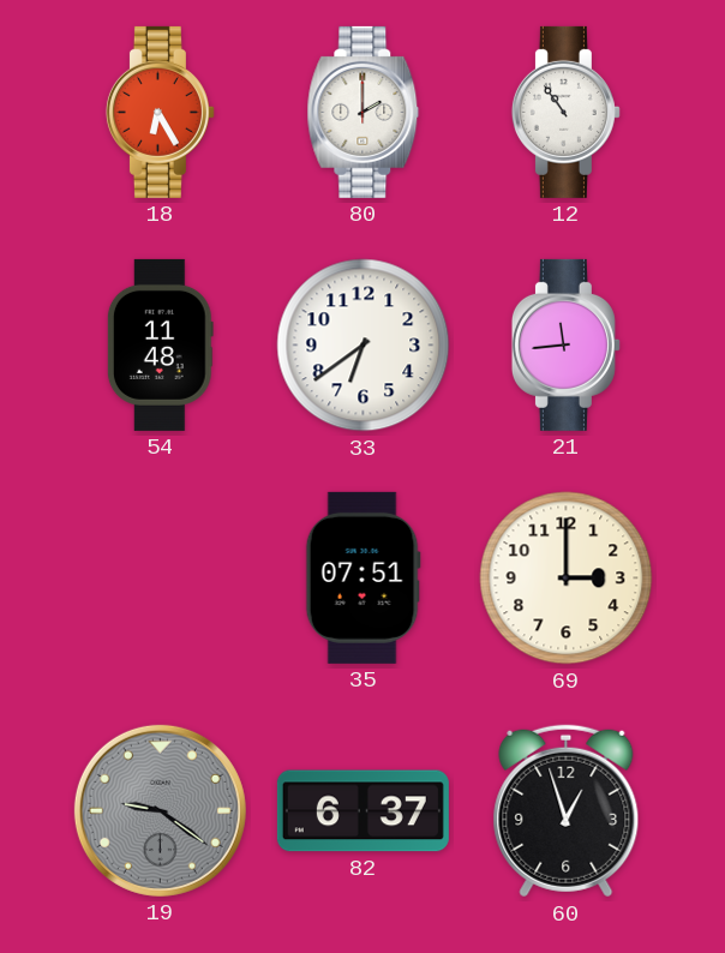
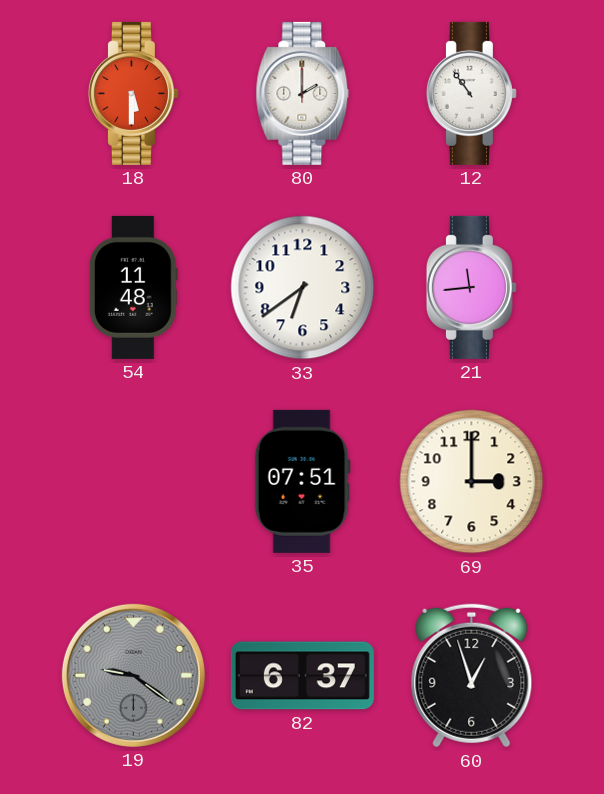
18: 6:25 -> 5:30 (133, 93)
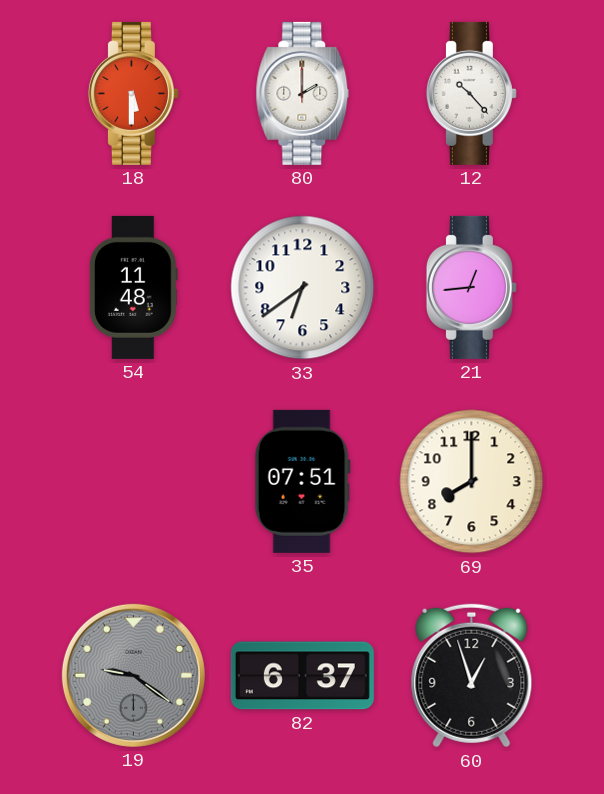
12: 10:54 -> 10:23 (471, 93)
21: 11:44 -> 12:44 (471, 287)
69: 3:00 -> 8:00 (472, 482)
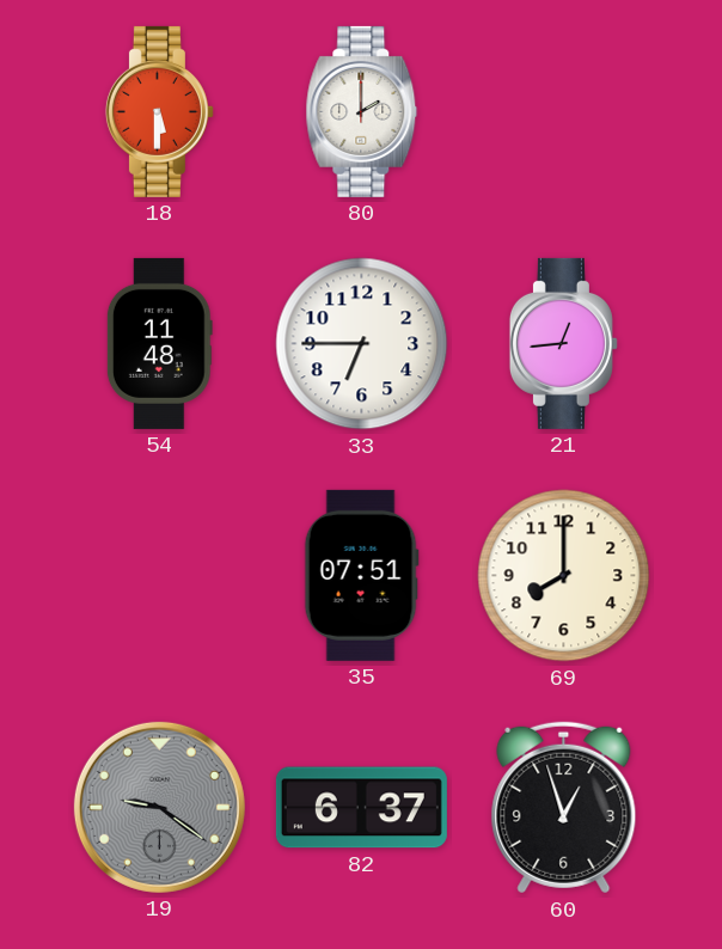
12: 10:23 -> none (471, 93)
33: 6:39 -> 6:45 (362, 344)
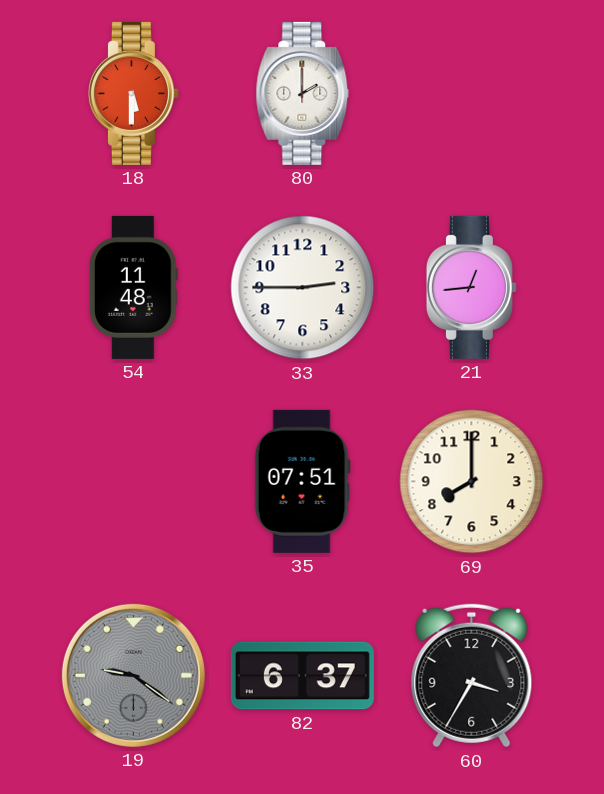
33: 6:45 -> 2:45 (303, 288)
60: 12:57 -> 3:35 (472, 676)
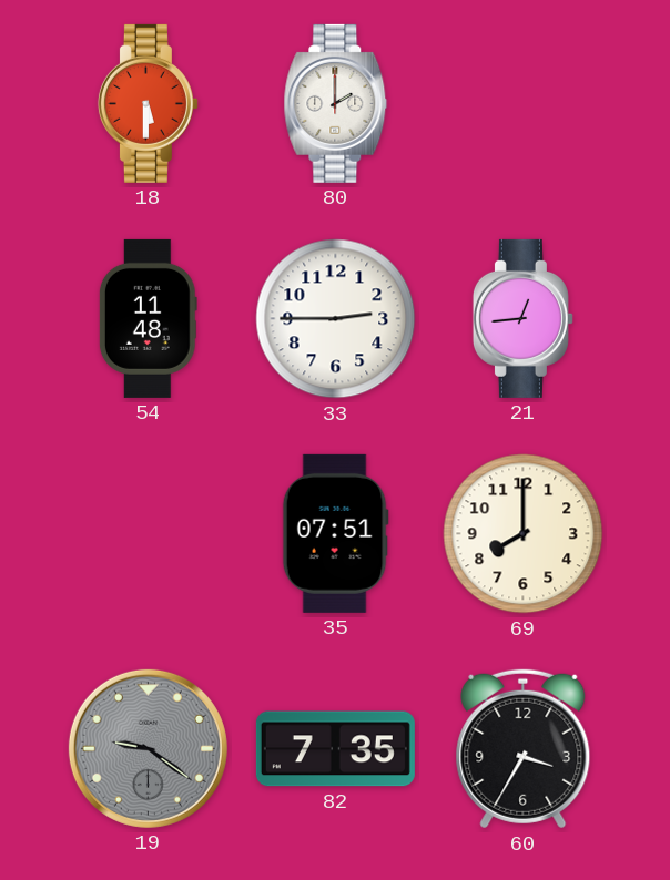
82: 6:37 -> 7:35 (335, 749)
